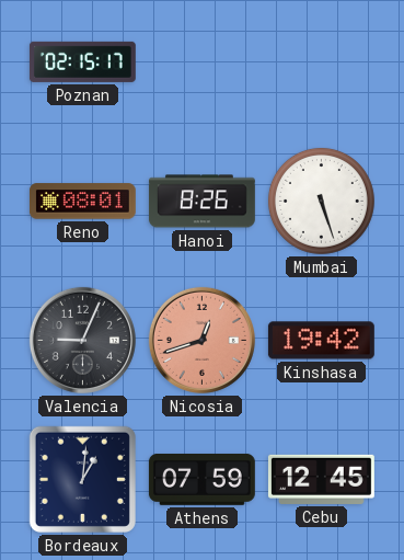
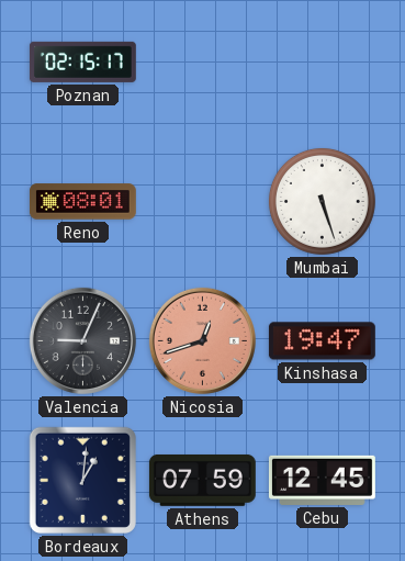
Hanoi: 8:26 -> none (201, 202)
Kinshasa: 19:42 -> 19:47 (322, 341)
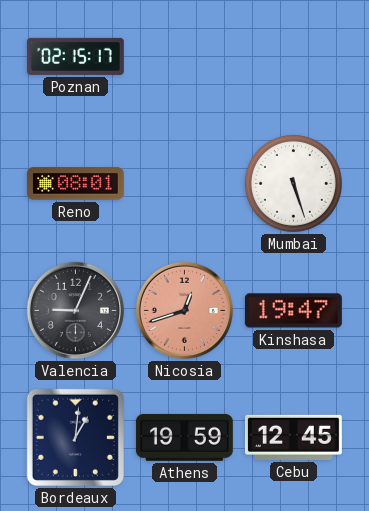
Athens: 07:59 -> 19:59 (184, 437)
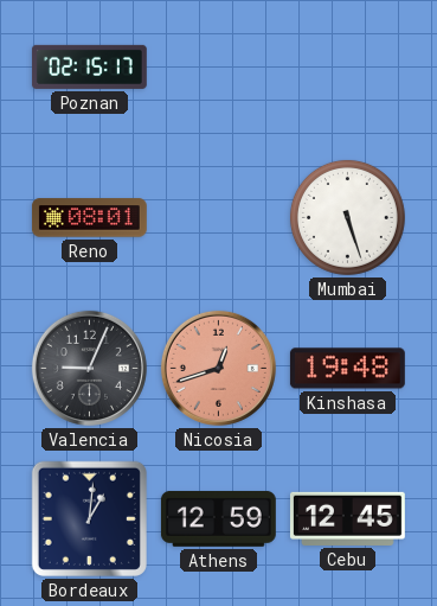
Kinshasa: 19:47 -> 19:48 (347, 369)
Athens: 19:59 -> 12:59 (218, 518)
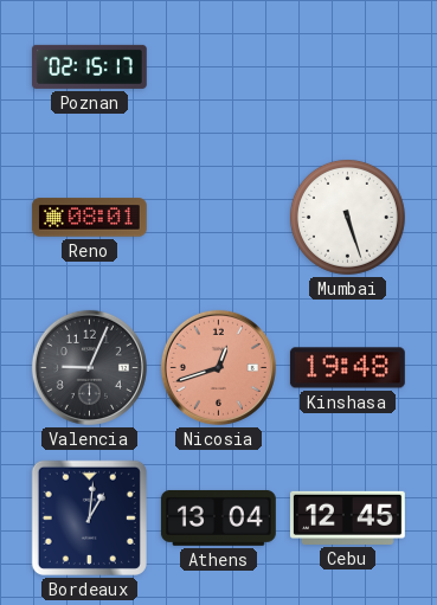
Athens: 12:59 -> 13:04 (218, 517)
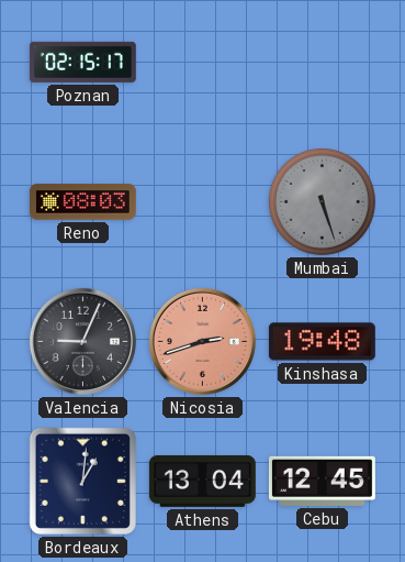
Reno: 08:01 -> 08:03 (82, 202)
Mumbai dial: white -> grey (322, 201)
Nicosia: 12:42 -> 2:42 (202, 341)
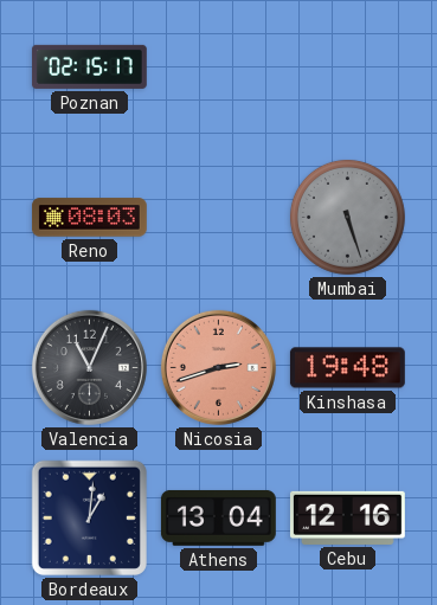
Valencia: 9:04 -> 11:04 (89, 367)
Cebu: 12:45 -> 12:16 (347, 517)
